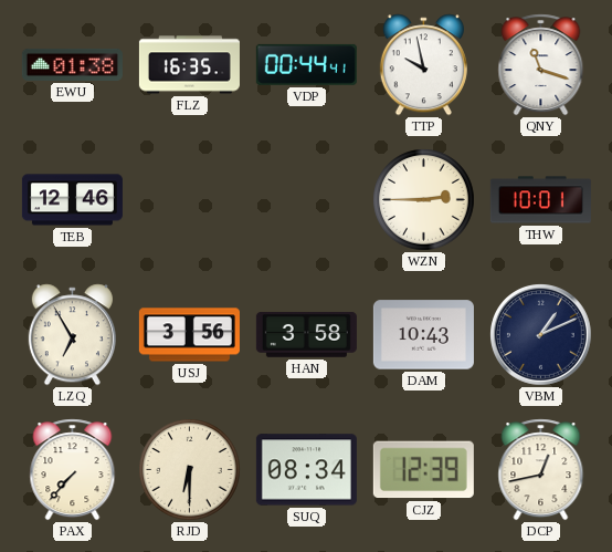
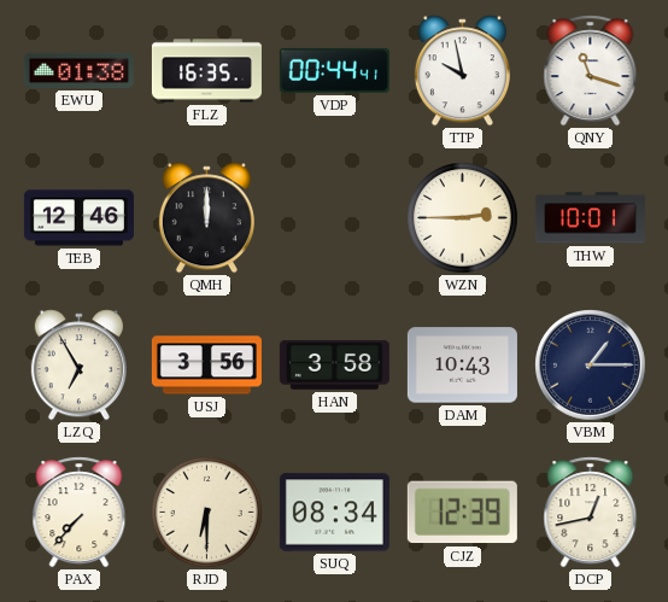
QMH: none -> 12:00 (206, 218)
VBM: 1:11 -> 1:15 (591, 366)
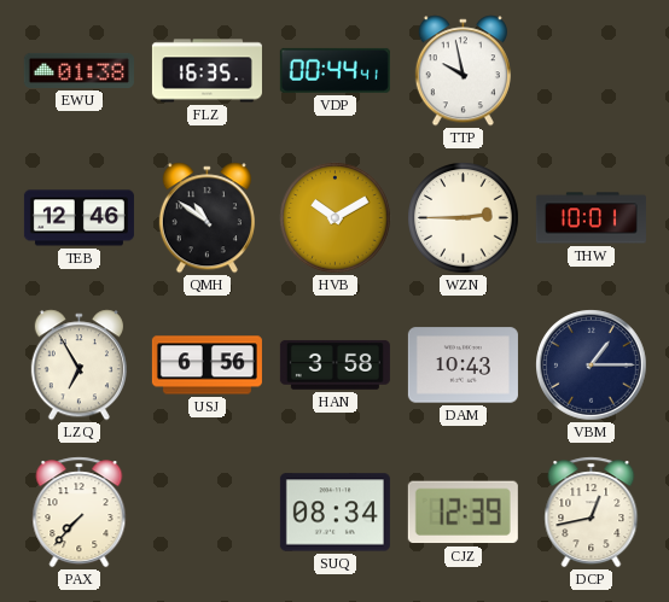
QNY: 11:18 -> none (591, 71)
QMH: 12:00 -> 10:51 (206, 218)
HVB: none -> 10:10 (336, 218)
USJ: 3:56 -> 6:56 (206, 366)
RJD: 6:30 -> none (207, 513)
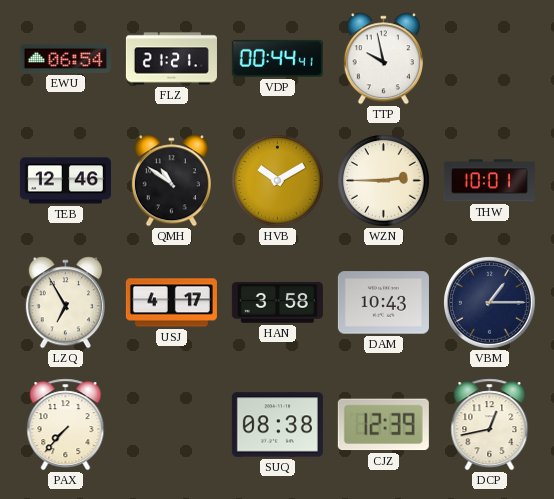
EWU: 01:38 -> 06:54 (65, 58)
FLZ: 16:35 -> 21:21 (171, 59)
USJ: 6:56 -> 4:17 (171, 303)
SUQ: 08:34 -> 08:38 (277, 425)
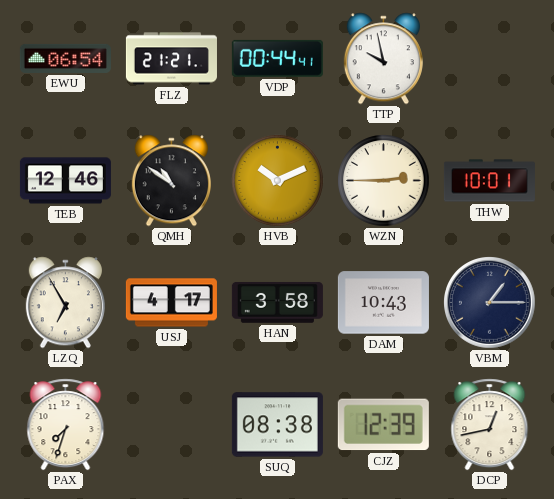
HVB: 10:10 -> 10:11 (278, 181)
PAX: 7:37 -> 7:33 (66, 425)
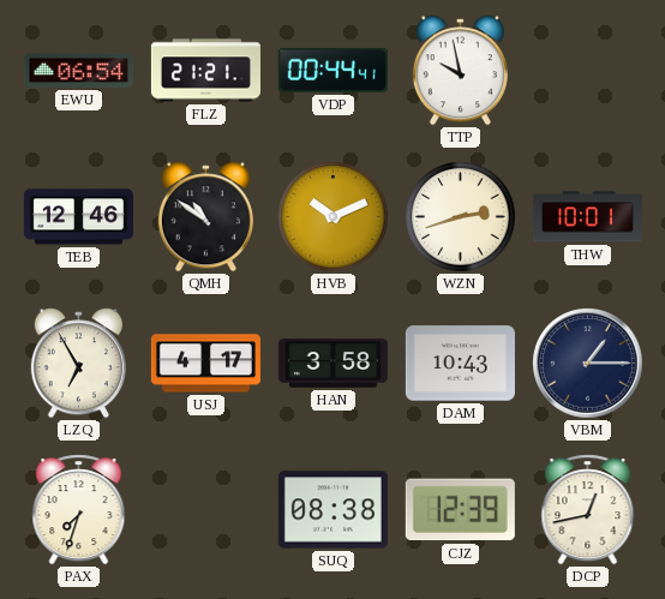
WZN: 2:45 -> 2:42 (461, 217)
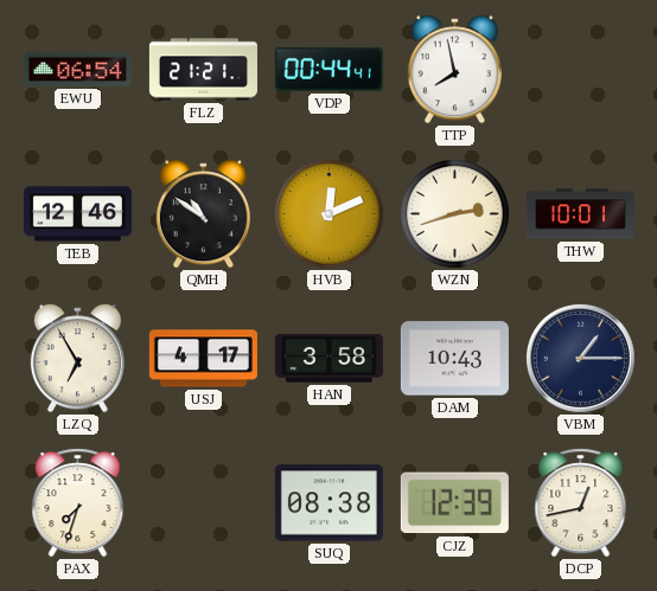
TTP: 9:58 -> 7:58 (454, 70)
HVB: 10:11 -> 12:11 (330, 214)
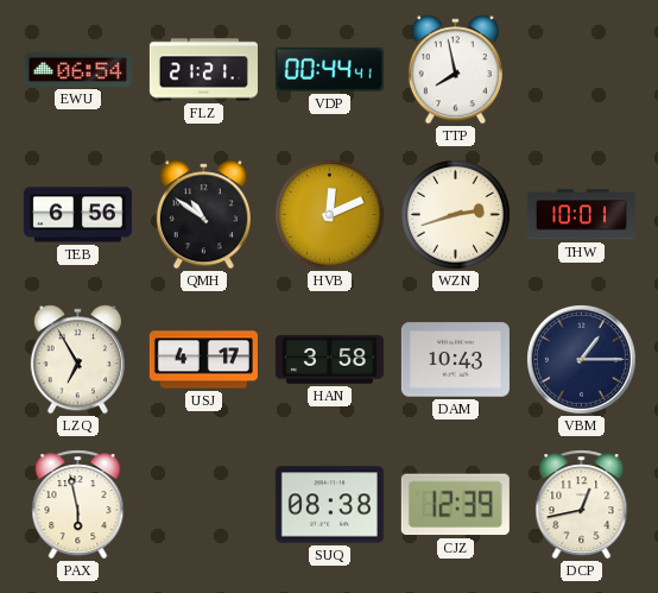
TEB: 12:46 -> 6:56 (77, 215)
PAX: 7:33 -> 5:58 (78, 505)
